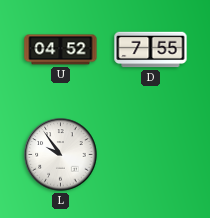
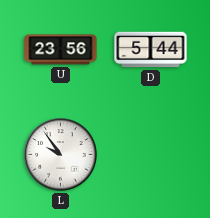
U: 04:52 -> 23:56 (61, 50)
D: 7:55 -> 5:44 (151, 50)
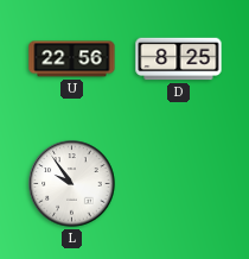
U: 23:56 -> 22:56 (72, 59)
D: 5:44 -> 8:25 (179, 59)
